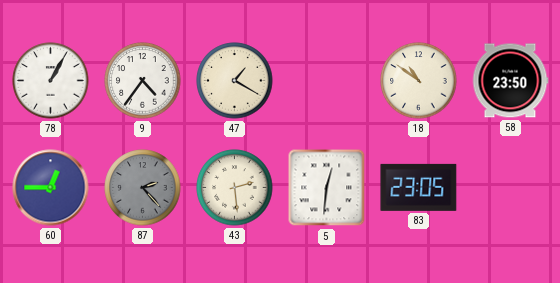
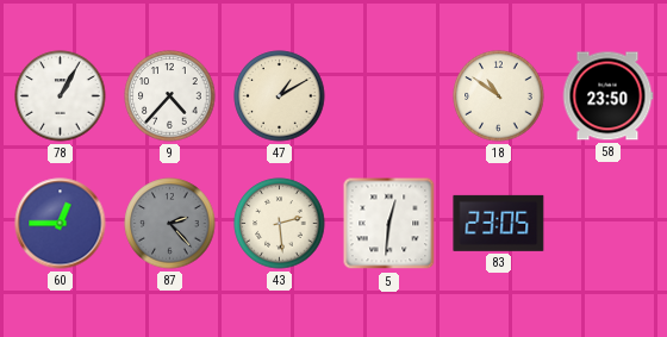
9: 4:36 -> 4:37 (170, 96)
47: 1:20 -> 1:10 (280, 96)
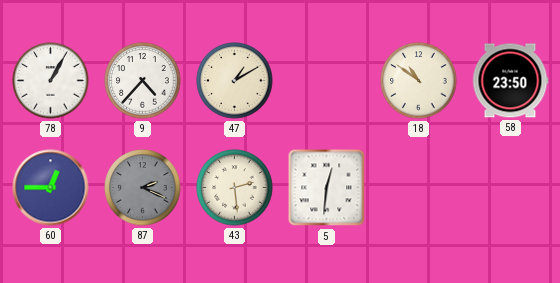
87: 2:23 -> 2:19 (143, 188)
83: 23:05 -> none (499, 223)
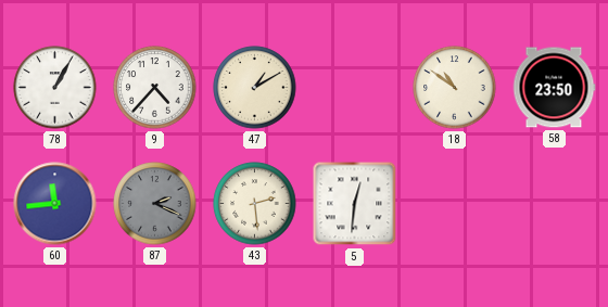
60: 12:45 -> 11:44 (55, 204)
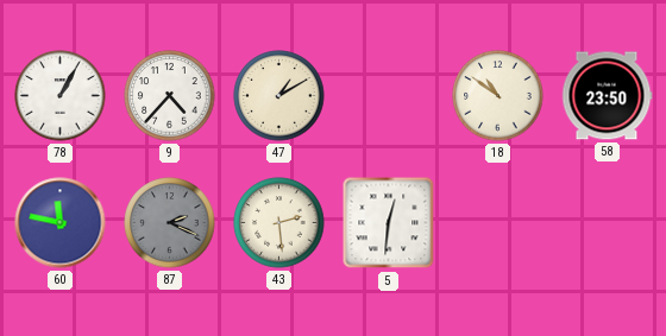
60: 11:44 -> 11:47 (61, 223)
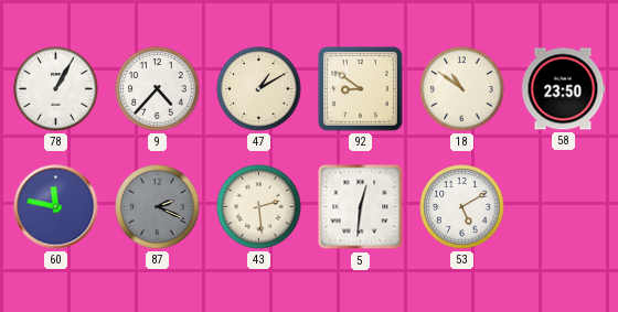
92: none -> 8:51 (361, 89)
53: none -> 5:10 (462, 207)
